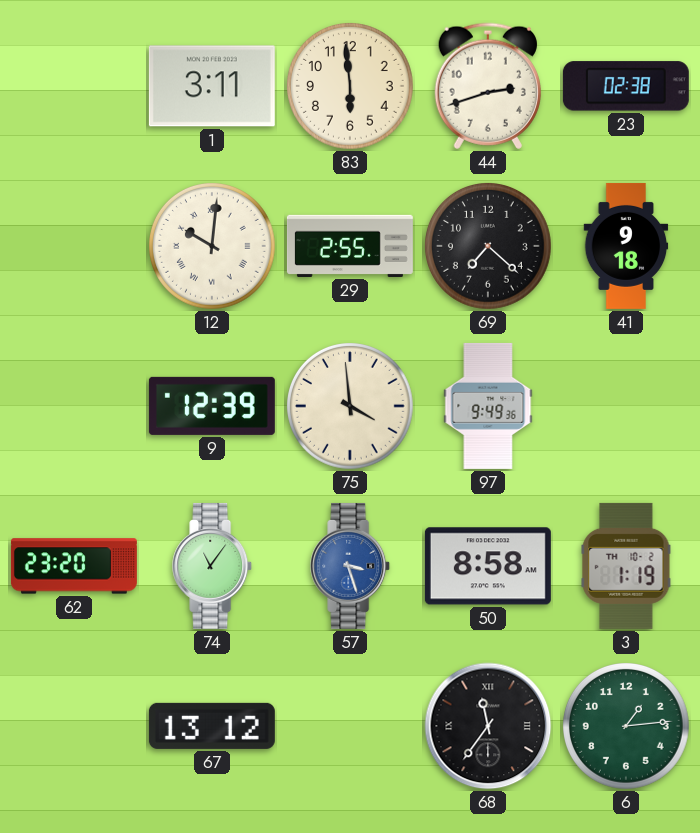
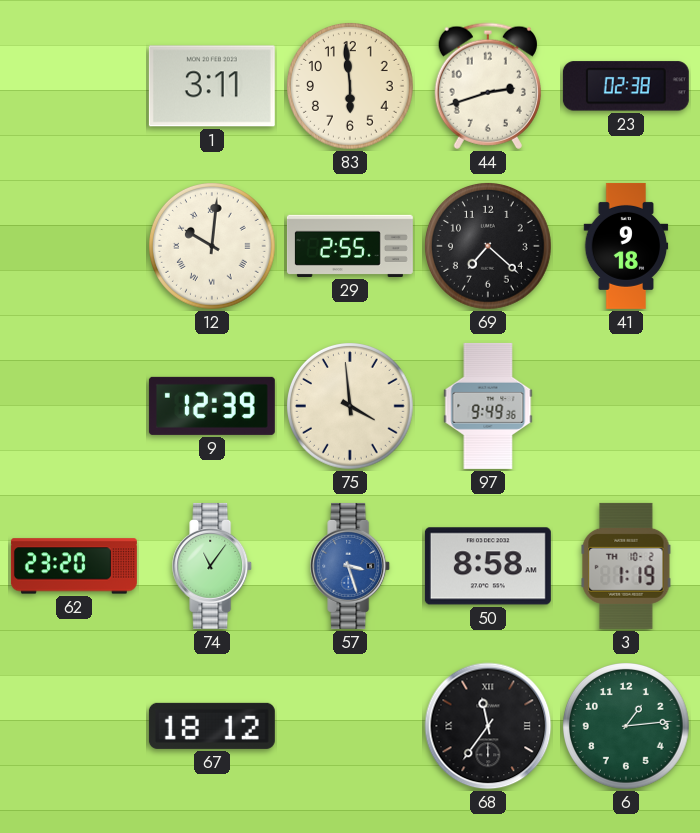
67: 13:12 -> 18:12 (212, 726)
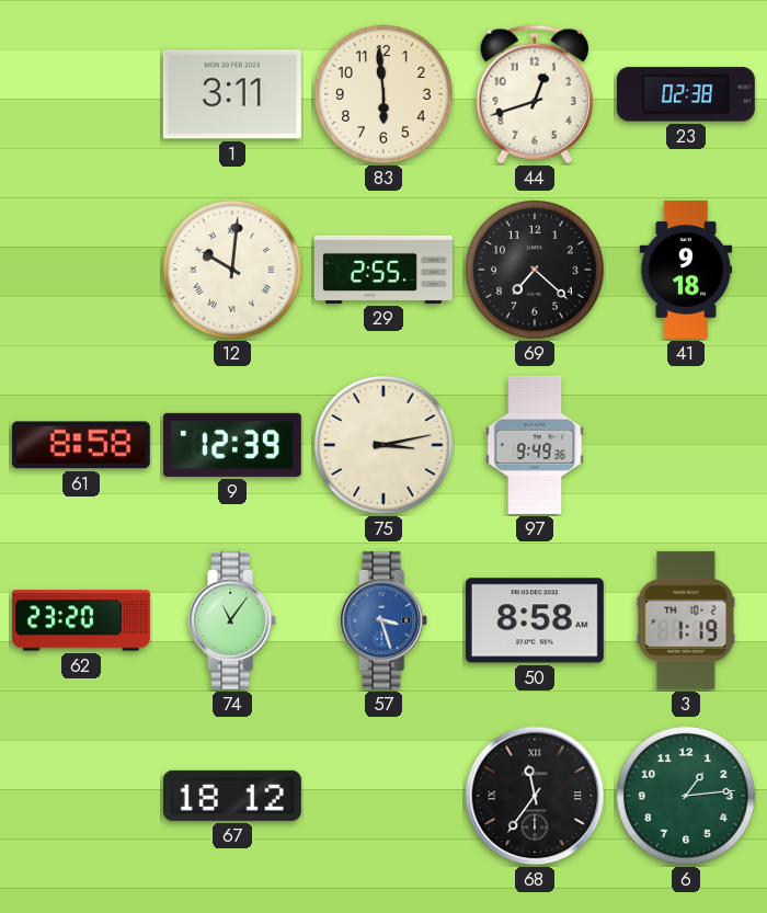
44: 2:42 -> 12:42 (535, 94)
61: none -> 8:58 (81, 445)
75: 3:59 -> 3:13 (385, 446)
